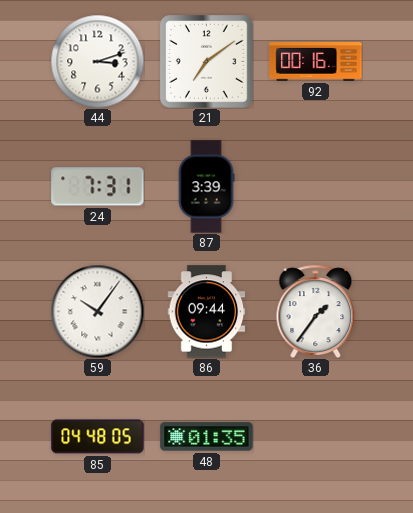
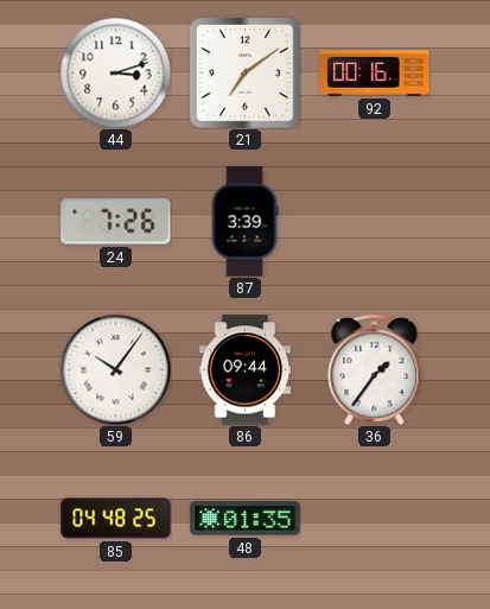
24: 7:31 -> 7:26 (116, 222)
85: 04:48:05 -> 04:48:25 (116, 519)
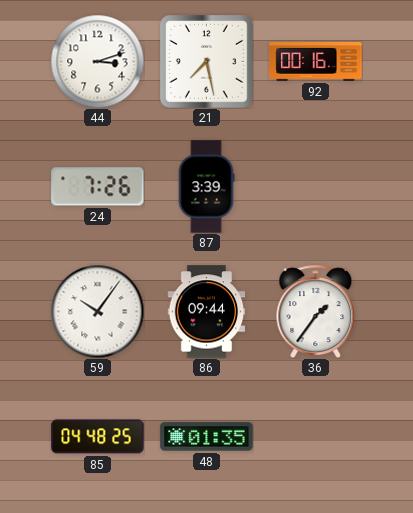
21: 7:09 -> 7:28 (207, 62)
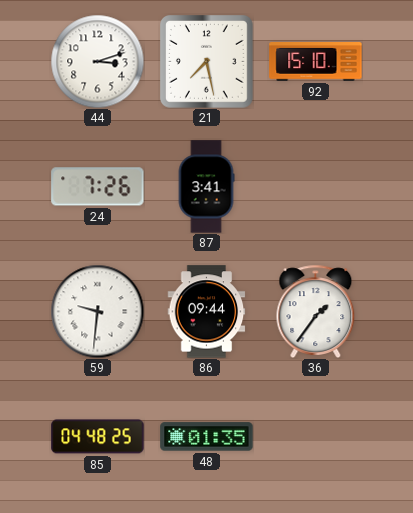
92: 00:16 -> 15:10 (316, 62)
87: 3:39 -> 3:41 (206, 187)
59: 10:06 -> 9:31 (97, 311)
